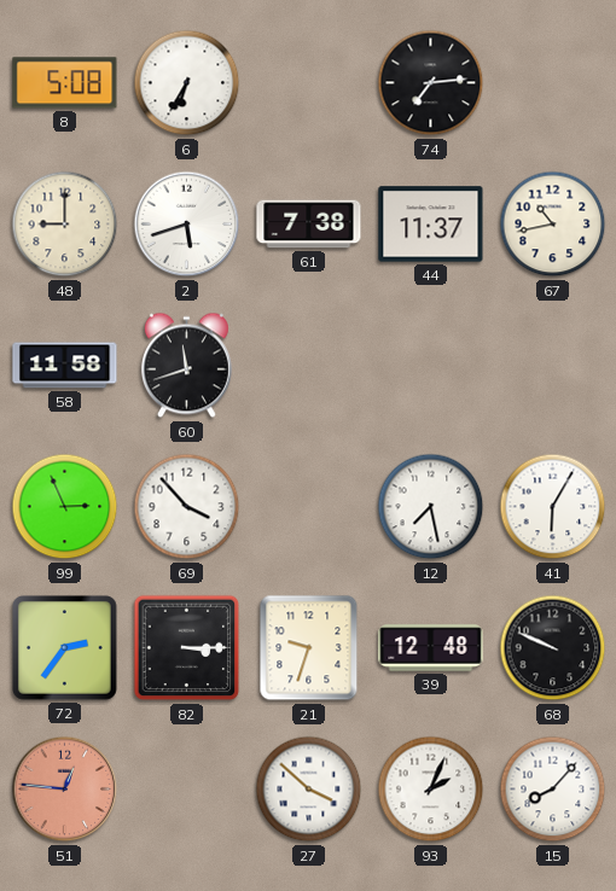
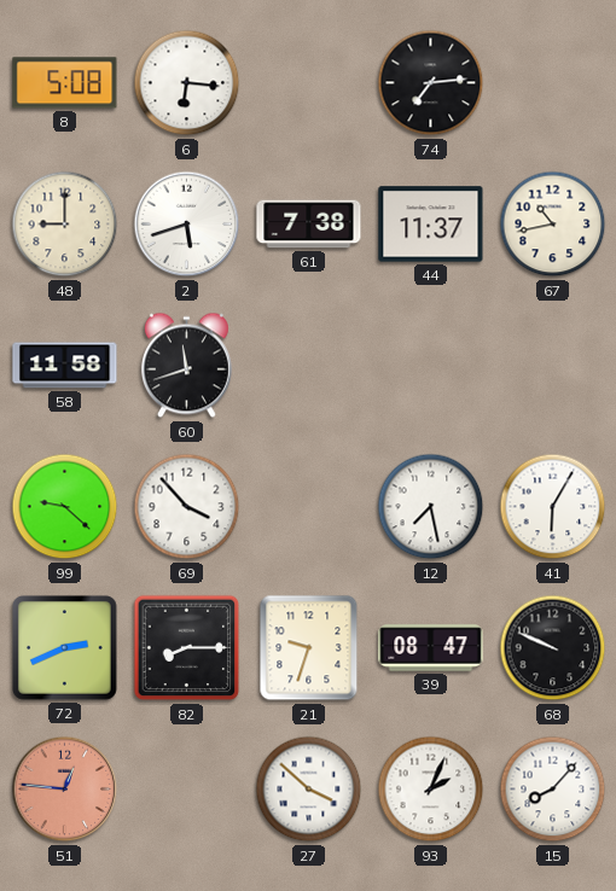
6: 6:35 -> 6:16 (187, 83)
99: 2:56 -> 9:22 (65, 507)
72: 2:36 -> 2:41 (65, 648)
82: 3:15 -> 8:15 (187, 648)
39: 12:48 -> 08:47 (431, 648)
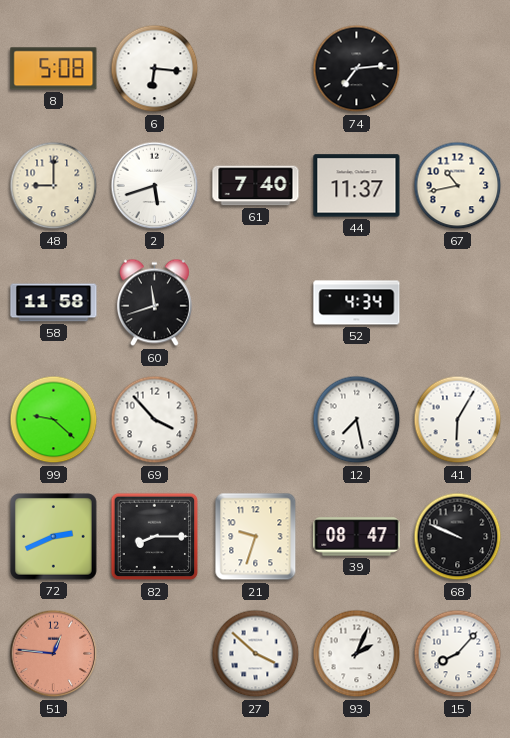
61: 7:38 -> 7:40 (256, 186)
52: none -> 4:34 (357, 303)
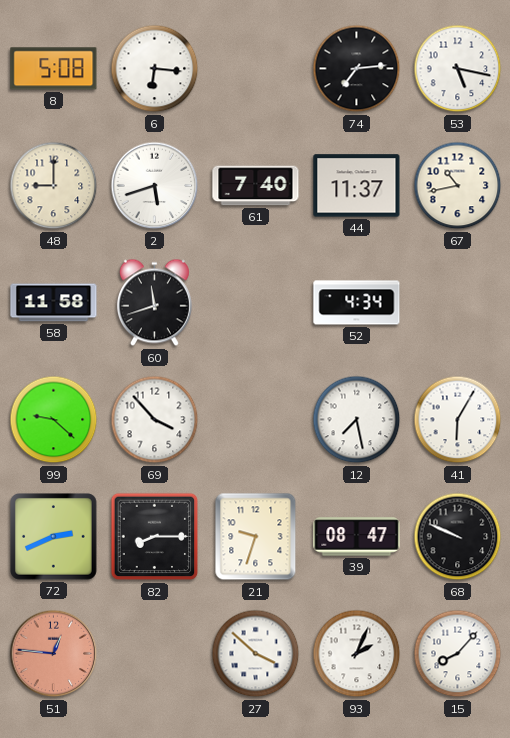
53: none -> 5:17 (458, 69)
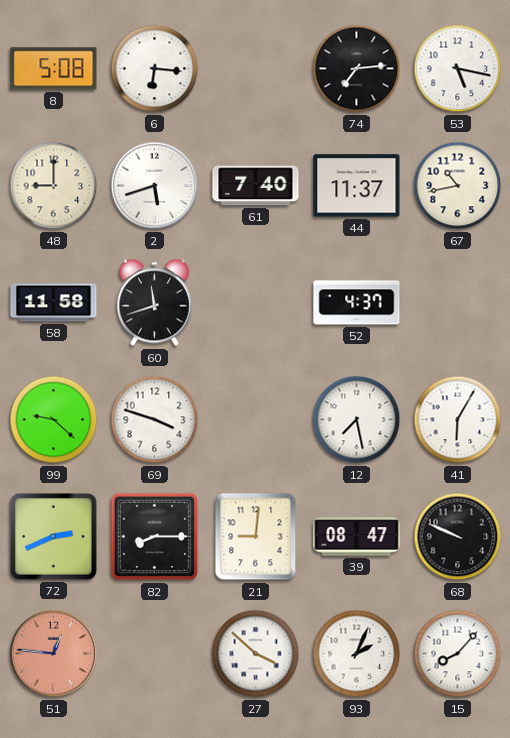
52: 4:34 -> 4:37 (357, 303)
69: 3:53 -> 3:48 (155, 420)
21: 9:33 -> 9:01 (256, 537)
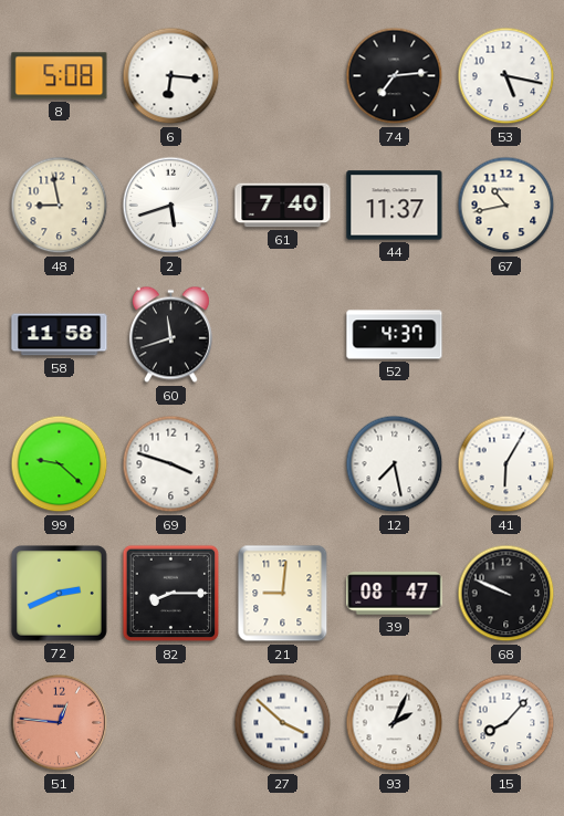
48: 9:00 -> 8:58 (60, 206)
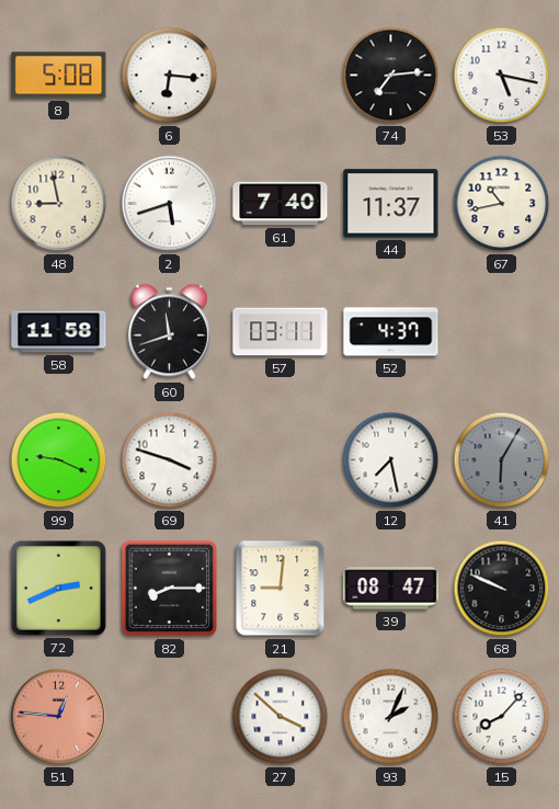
57: none -> 03:11 (281, 332)
99: 9:22 -> 9:19 (59, 460)
41 dial: white -> grey (502, 460)
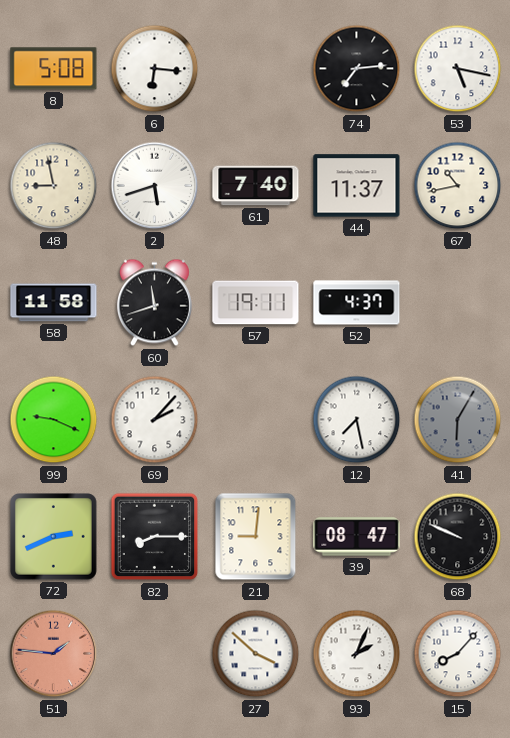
57: 03:11 -> 19:11 (256, 303)
69: 3:48 -> 2:07 (155, 420)
51: 12:46 -> 1:46 (54, 654)
